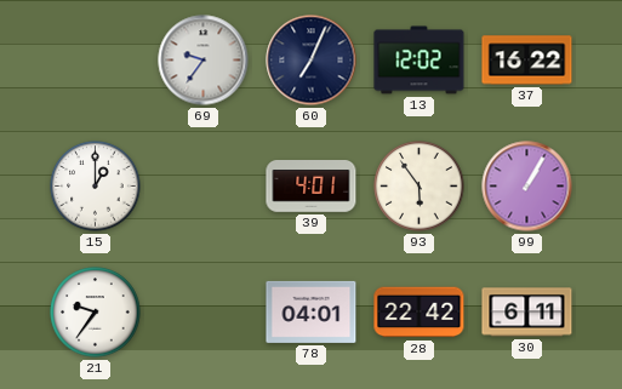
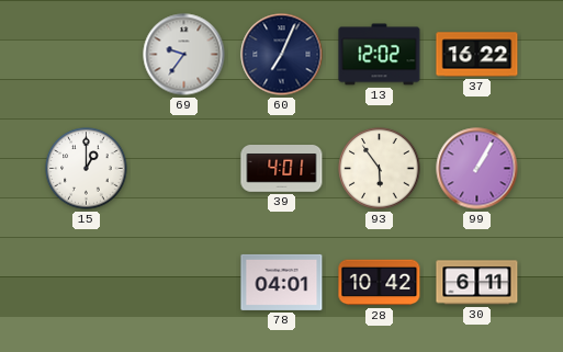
21: 9:36 -> none (96, 313)
28: 22:42 -> 10:42 (380, 283)
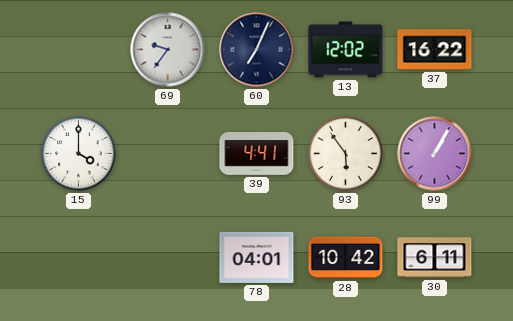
15: 1:00 -> 4:00 (79, 154)
39: 4:01 -> 4:41 (257, 154)
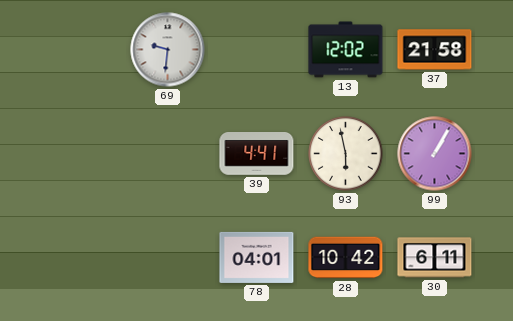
69: 9:36 -> 9:31 (168, 50)
60: 7:04 -> none (257, 50)
37: 16:22 -> 21:58 (435, 50)
15: 4:00 -> none (79, 154)
93: 5:54 -> 5:58 (346, 154)
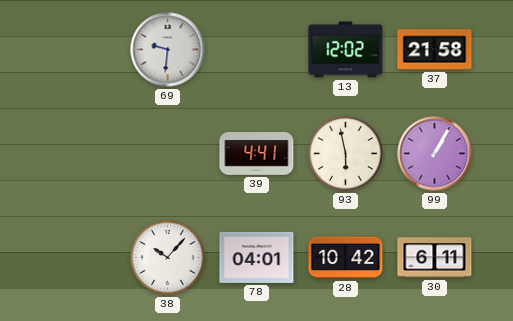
38: none -> 10:07 (168, 258)
